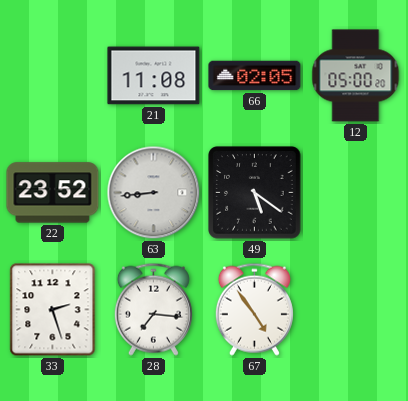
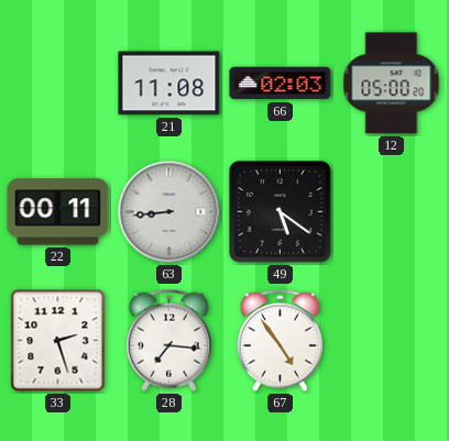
66: 02:05 -> 02:03 (281, 84)
22: 23:52 -> 00:11 (58, 212)
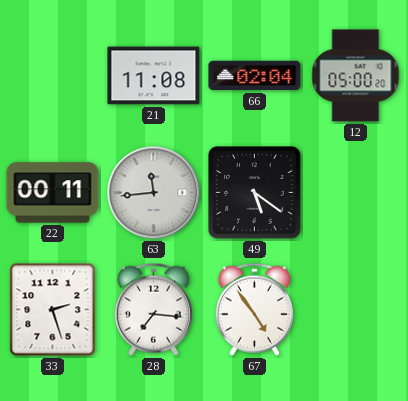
66: 02:03 -> 02:04 (255, 76)
63: 8:44 -> 11:44 (154, 193)
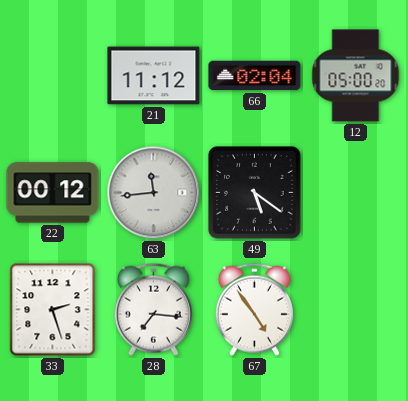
21: 11:08 -> 11:12 (154, 76)
22: 00:11 -> 00:12 (53, 193)
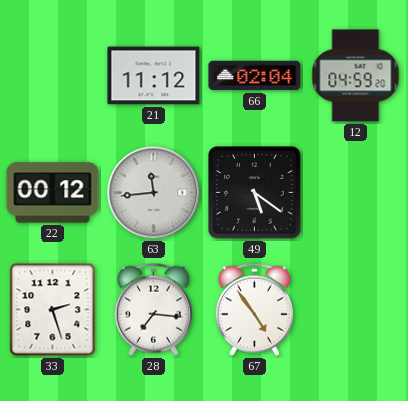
12: 05:00 -> 04:59 (356, 76)
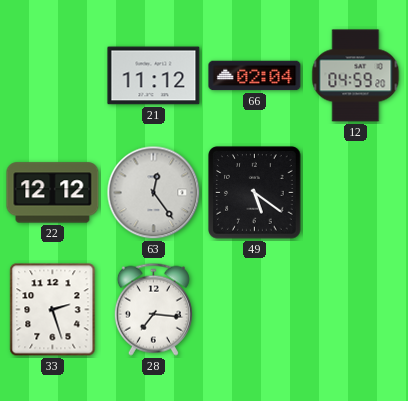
22: 00:12 -> 12:12 (53, 193)
63: 11:44 -> 12:24 (154, 193)
67: 4:54 -> none (254, 309)
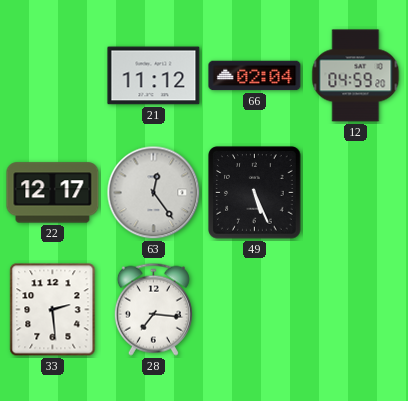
22: 12:12 -> 12:17 (53, 193)
49: 5:21 -> 5:26 (255, 193)
33: 2:27 -> 2:29 (53, 310)
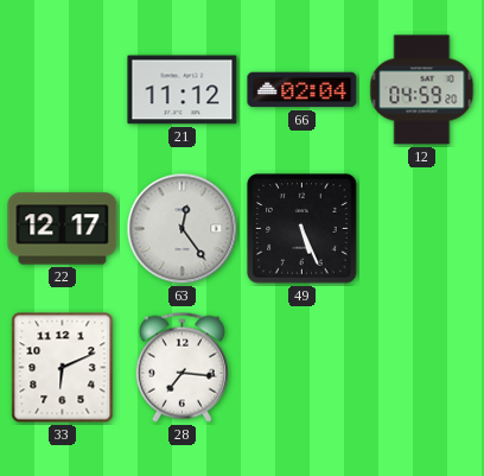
33: 2:29 -> 6:11 (63, 368)
